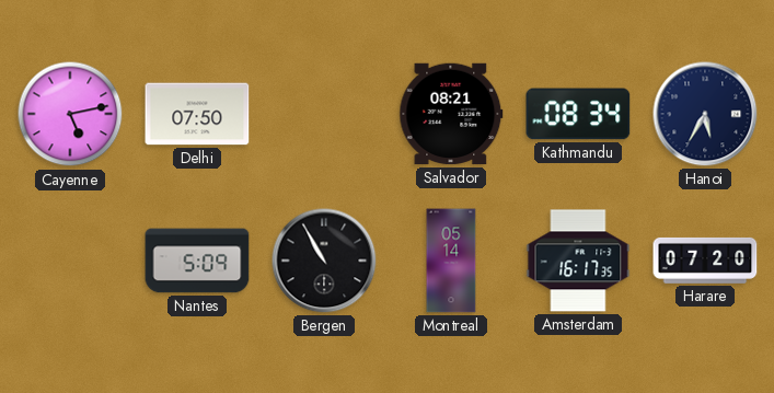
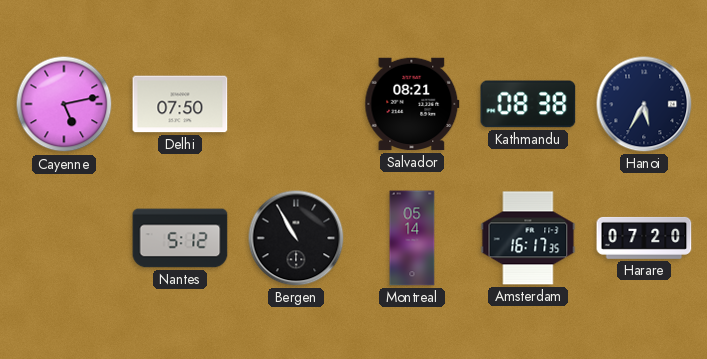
Kathmandu: 08:34 -> 08:38 (528, 104)
Nantes: 5:09 -> 5:12 (180, 238)
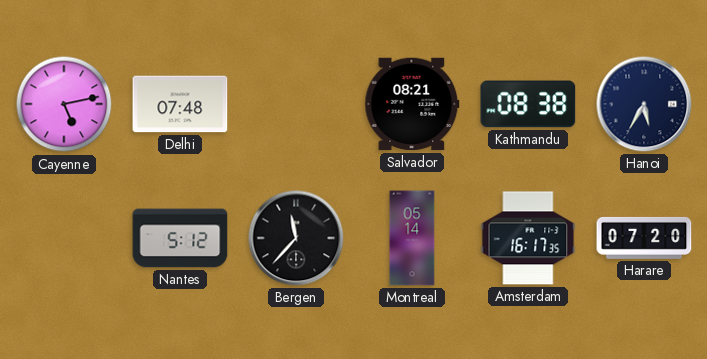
Delhi: 07:50 -> 07:48 (180, 104)
Bergen: 10:55 -> 11:37 (296, 238)
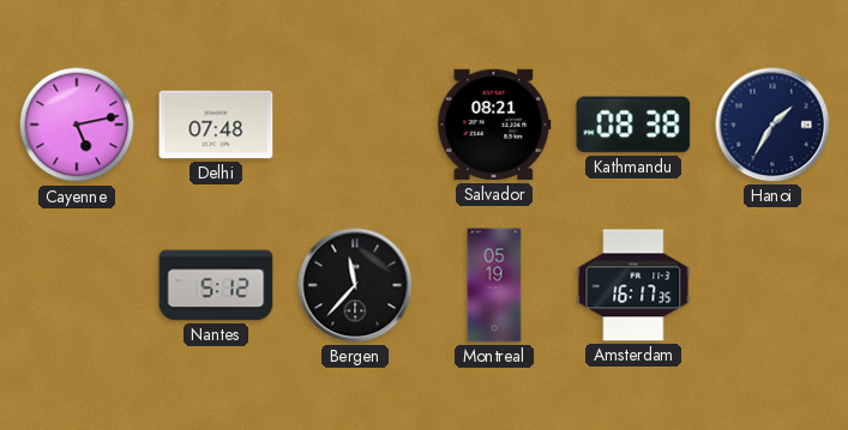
Hanoi: 5:35 -> 1:35 (772, 125)
Montreal: 05:14 -> 05:19 (494, 285)
Harare: 07:20 -> none (644, 238)
